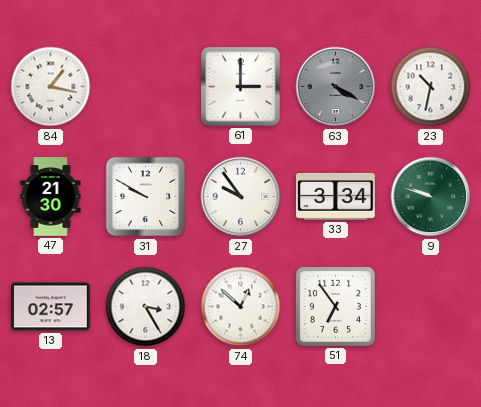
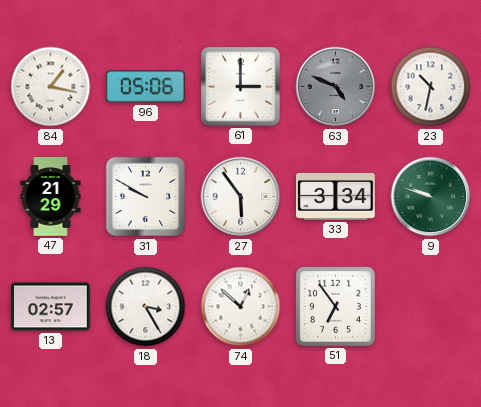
96: none -> 05:06 (146, 87)
63: 4:20 -> 4:49 (336, 87)
47: 21:30 -> 21:29 (51, 197)
27: 9:54 -> 5:54 (241, 197)
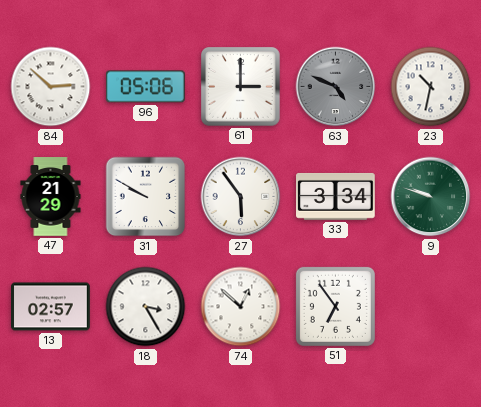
84: 1:17 -> 2:52 (51, 87)
